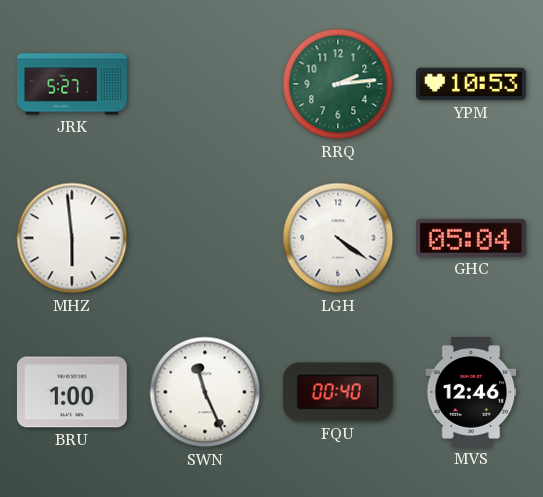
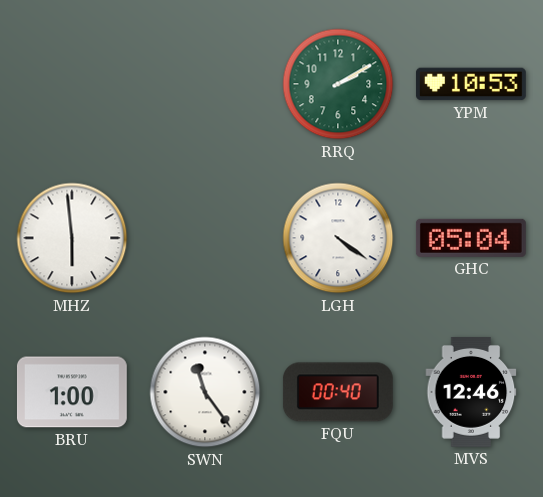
JRK: 5:27 -> none (73, 84)
RRQ: 2:14 -> 2:10 (338, 84)
SWN: 11:26 -> 11:24 (205, 392)
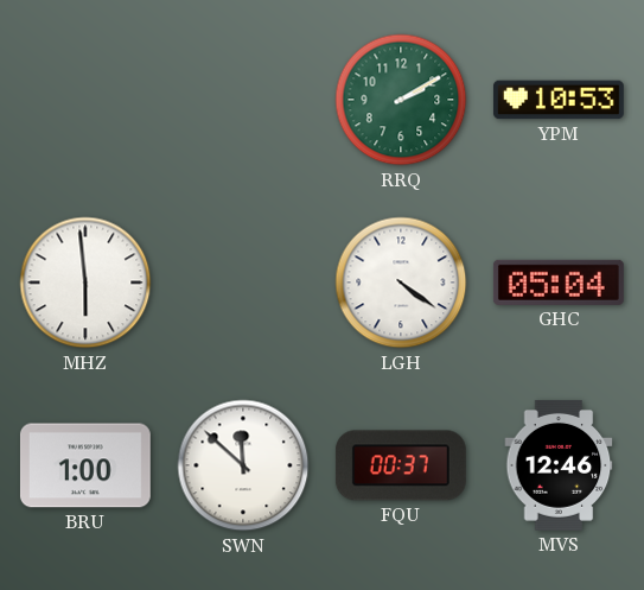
SWN: 11:24 -> 11:52 (243, 465)
FQU: 00:40 -> 00:37 (401, 465)
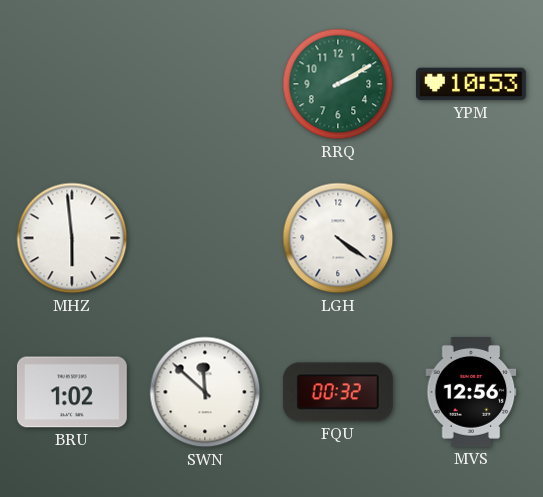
GHC: 05:04 -> none (559, 283)
BRU: 1:00 -> 1:02 (72, 392)
FQU: 00:37 -> 00:32 (338, 392)
MVS: 12:46 -> 12:56 (471, 392)
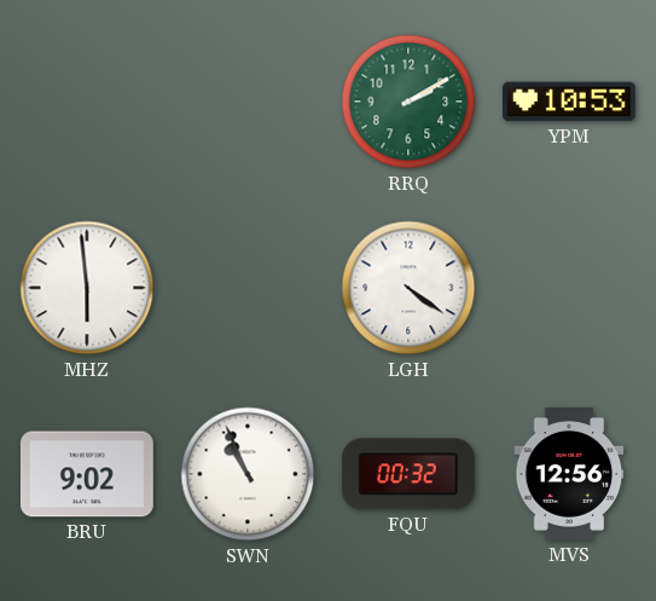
BRU: 1:02 -> 9:02 (87, 474)
SWN: 11:52 -> 10:56 (248, 474)
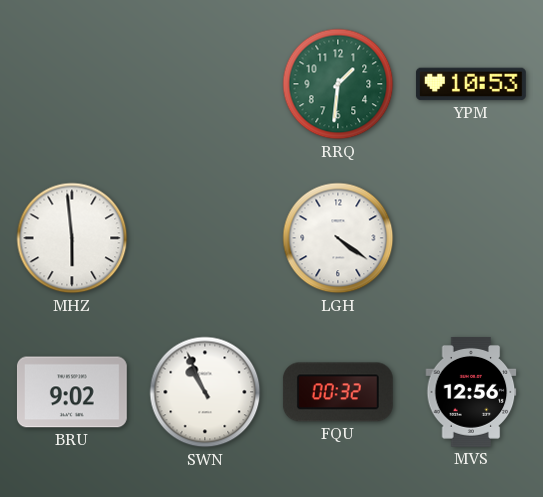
RRQ: 2:10 -> 1:31 (338, 84)
